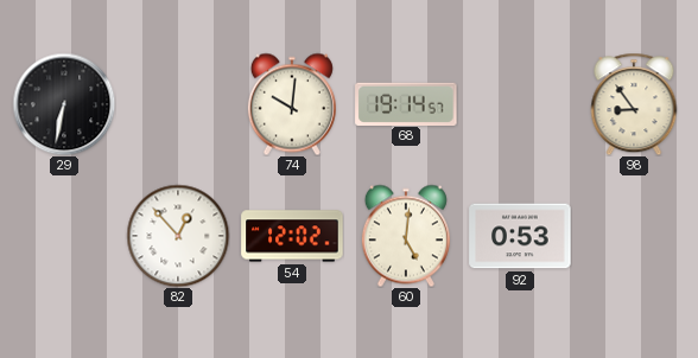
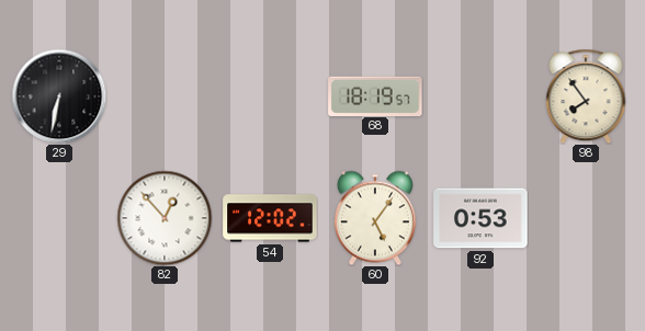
74: 10:01 -> none (292, 104)
68: 19:14 -> 18:19 (375, 95)
98: 8:54 -> 7:54 (586, 96)
60: 5:01 -> 5:06 (375, 218)
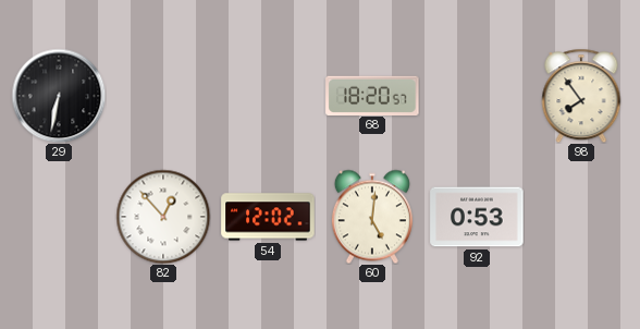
68: 18:19 -> 18:20 (372, 95)
60: 5:06 -> 5:01 (372, 217)
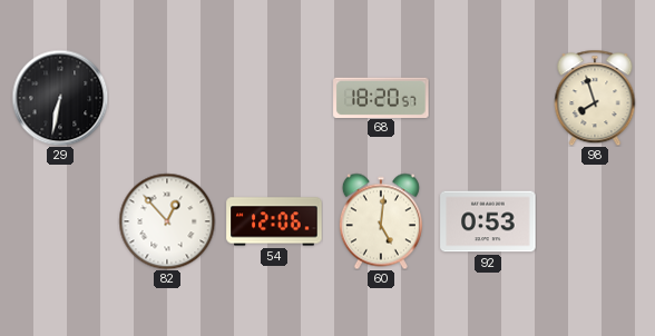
98: 7:54 -> 7:57 (595, 98)
54: 12:02 -> 12:06 (274, 221)
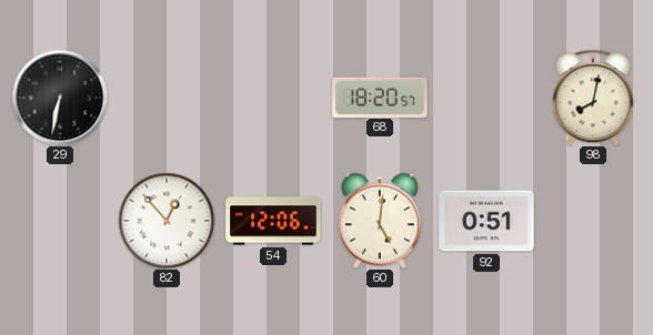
98: 7:57 -> 8:02 (593, 98)
92: 0:53 -> 0:51 (486, 221)
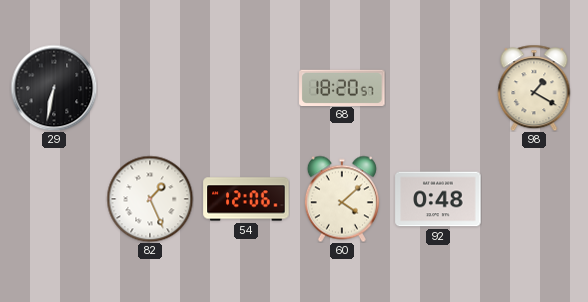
98: 8:02 -> 1:20 (534, 88)
82: 12:53 -> 1:26 (150, 199)
60: 5:01 -> 4:08 (342, 199)
92: 0:51 -> 0:48 (438, 199)
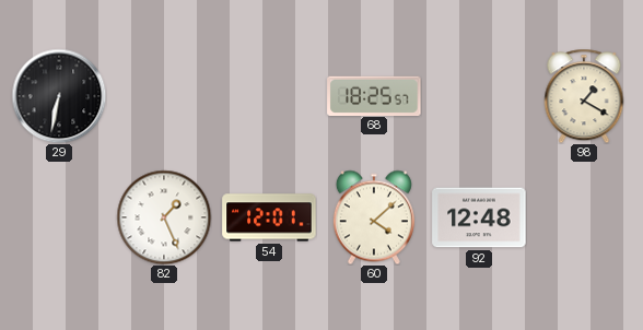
68: 18:20 -> 18:25 (374, 95)
54: 12:06 -> 12:01 (269, 217)
92: 0:48 -> 12:48 (479, 217)
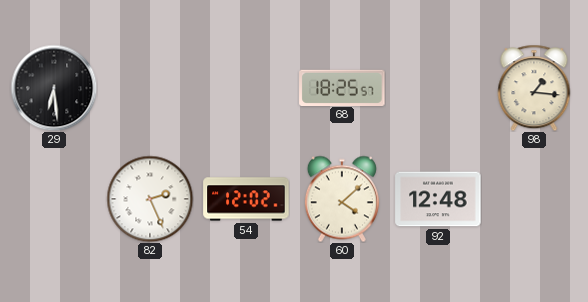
29: 6:32 -> 6:29 (54, 88)
98: 1:20 -> 1:16 (534, 88)
82: 1:26 -> 2:26 (150, 199)
54: 12:01 -> 12:02 (246, 199)
